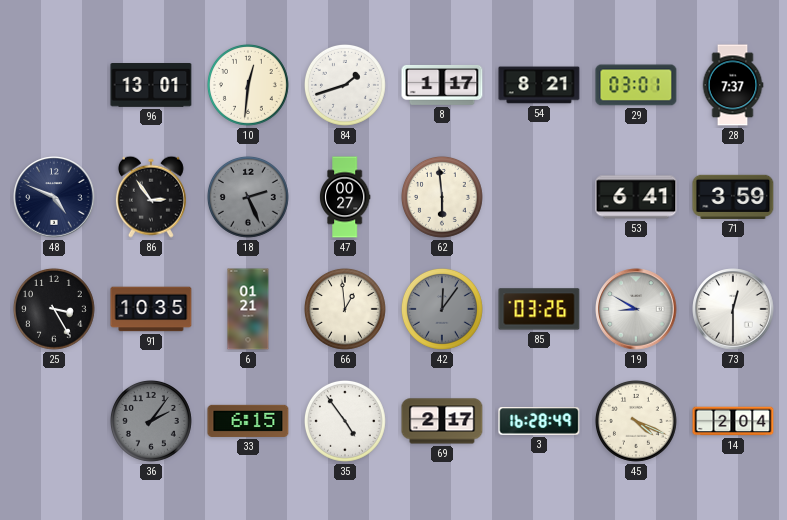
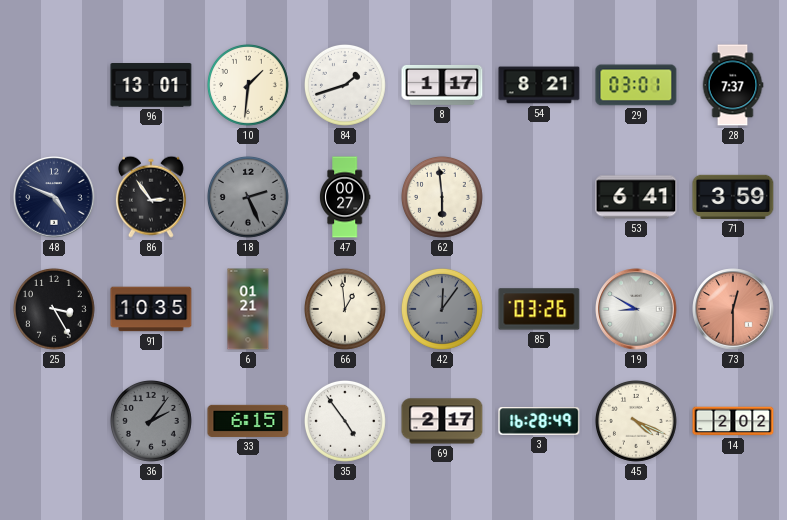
10: 12:31 -> 1:31 (248, 85)
73 dial: white -> salmon (733, 309)
14: 2:04 -> 2:02 (733, 421)
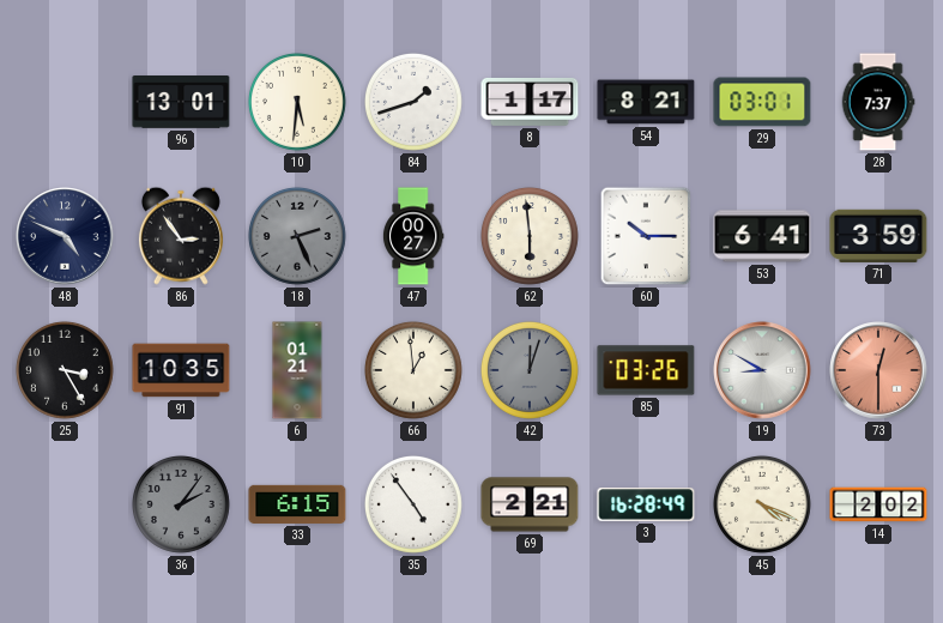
10: 1:31 -> 5:31 (297, 102)
60: none -> 10:15 (646, 236)
42: 12:06 -> 12:03 (530, 370)
69: 2:17 -> 2:21 (530, 504)
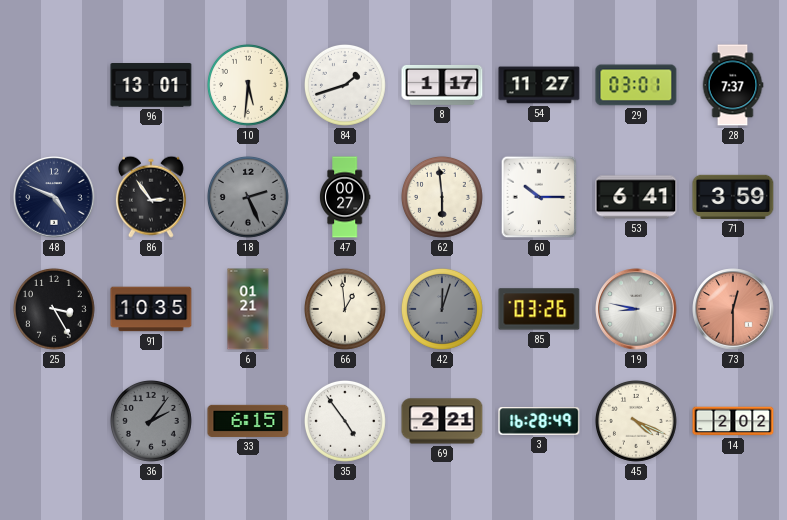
54: 8:21 -> 11:27 (539, 85)
19: 8:50 -> 8:47 (636, 309)
